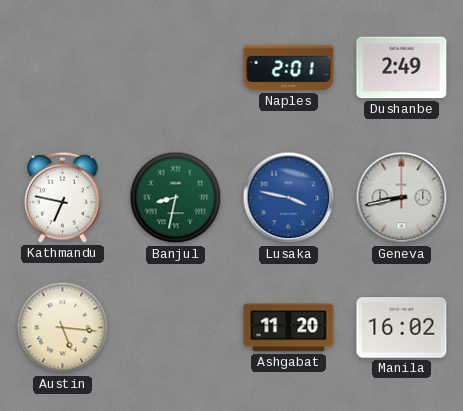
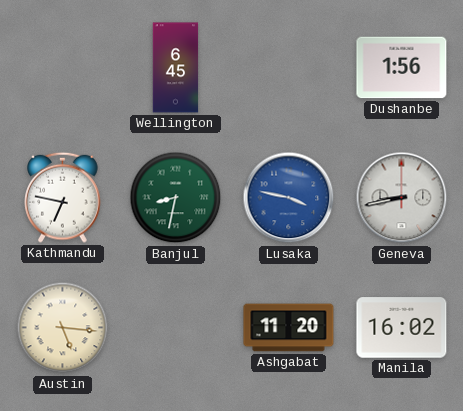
Wellington: none -> 6:45 (176, 68)
Naples: 2:01 -> none (289, 68)
Dushanbe: 2:49 -> 1:56 (402, 68)
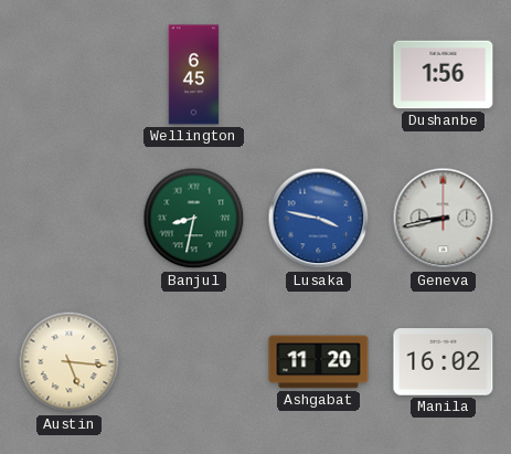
Kathmandu: 6:47 -> none (63, 197)
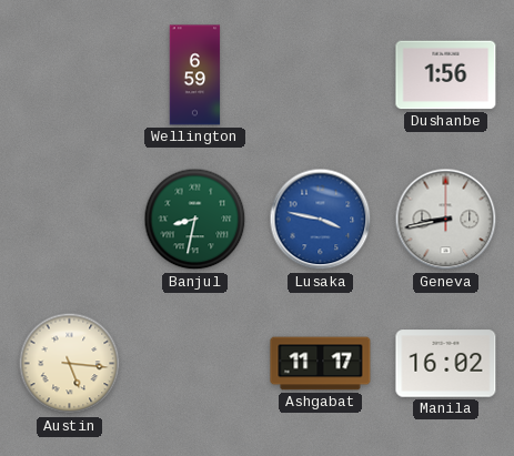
Wellington: 6:45 -> 6:59 (195, 75)
Ashgabat: 11:20 -> 11:17 (321, 364)
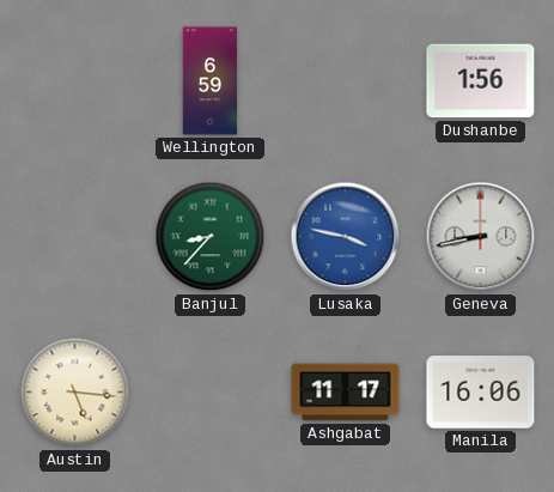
Banjul: 8:32 -> 8:37 (211, 237)
Manila: 16:02 -> 16:06 (481, 393)
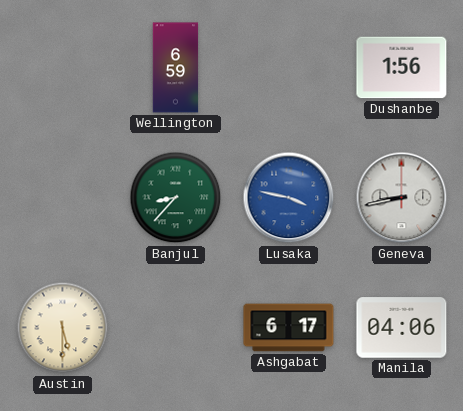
Austin: 5:16 -> 5:30 (63, 328)
Ashgabat: 11:17 -> 6:17 (289, 328)
Manila: 16:06 -> 04:06 (402, 328)
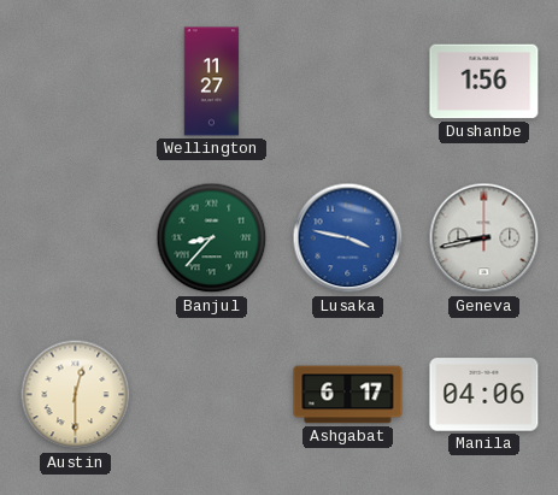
Wellington: 6:59 -> 11:27 (212, 82)
Austin: 5:30 -> 12:30 (76, 395)
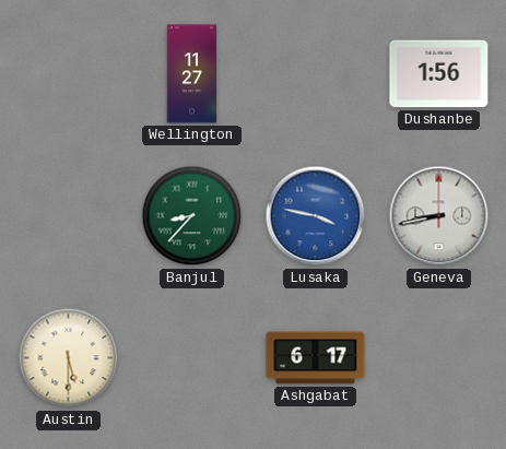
Austin: 12:30 -> 5:30 (69, 358)
Manila: 04:06 -> none (484, 395)
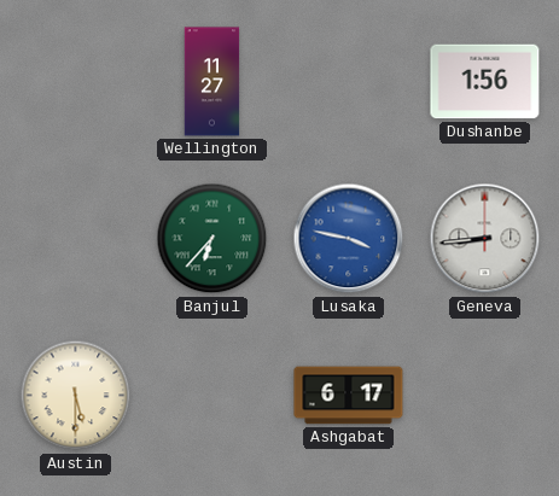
Banjul: 8:37 -> 6:37 (212, 239)
Geneva: 8:43 -> 8:44 (485, 239)
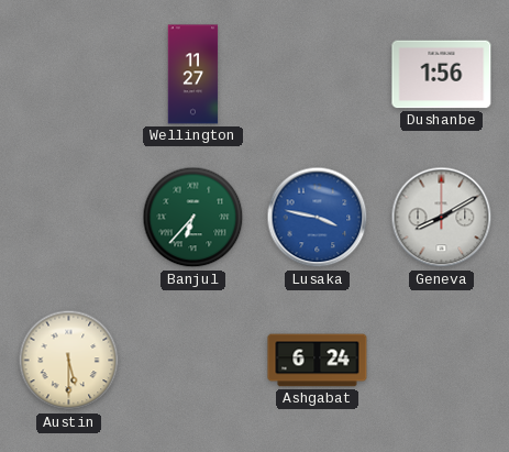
Geneva: 8:44 -> 8:10 (442, 218)
Ashgabat: 6:17 -> 6:24 (318, 361)
